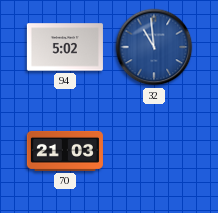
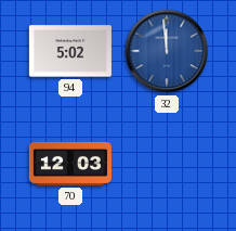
32: 10:59 -> 11:59 (167, 51)
70: 21:03 -> 12:03 (70, 164)
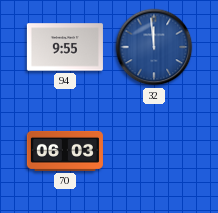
94: 5:02 -> 9:55 (65, 47)
70: 12:03 -> 06:03 (65, 151)
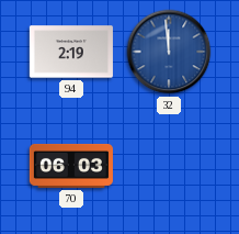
94: 9:55 -> 2:19 (71, 52)
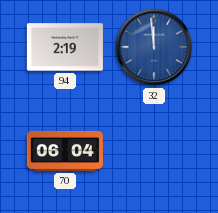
70: 06:03 -> 06:04 (65, 151)
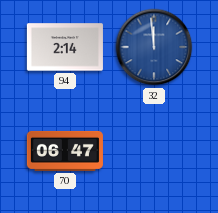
94: 2:19 -> 2:14 (65, 47)
70: 06:04 -> 06:47 (65, 151)
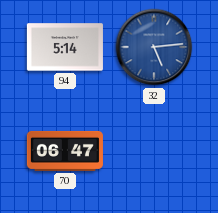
94: 2:14 -> 5:14 (65, 47)
32: 11:59 -> 5:14 (154, 47)
